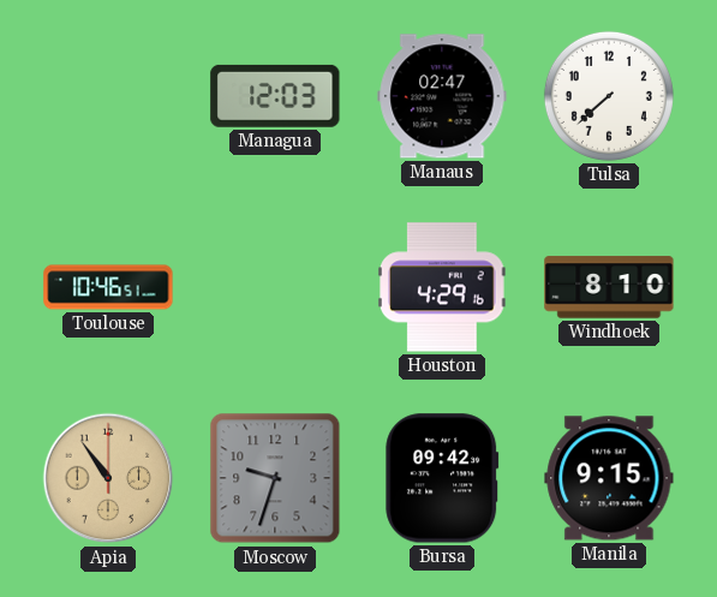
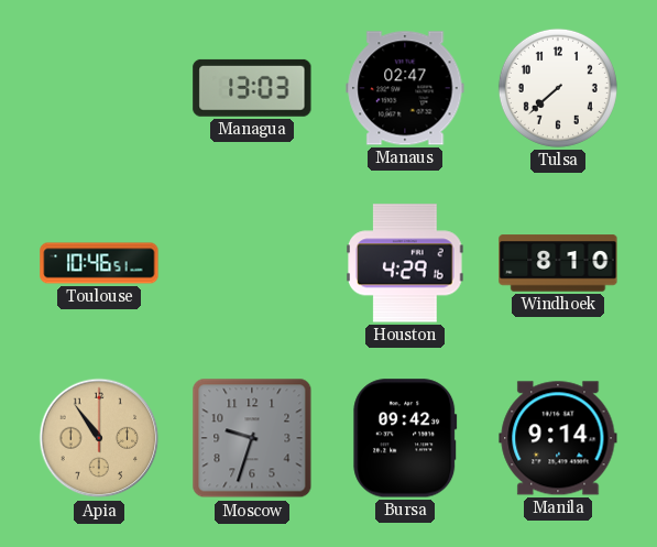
Managua: 12:03 -> 13:03 (252, 88)
Manila: 9:15 -> 9:14 (558, 438)
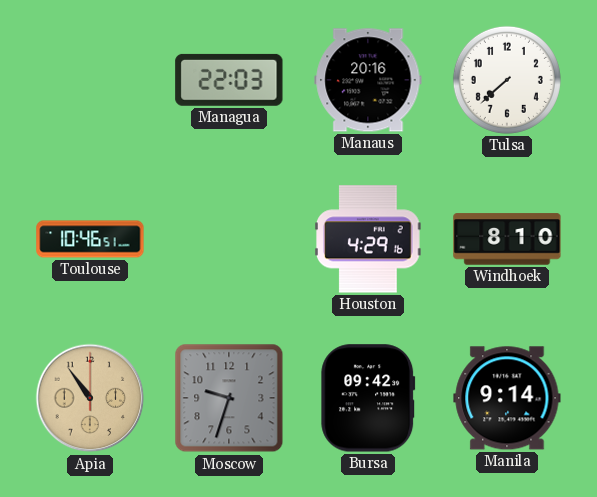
Managua: 13:03 -> 22:03 (229, 80)
Manaus: 02:47 -> 20:16 (368, 80)
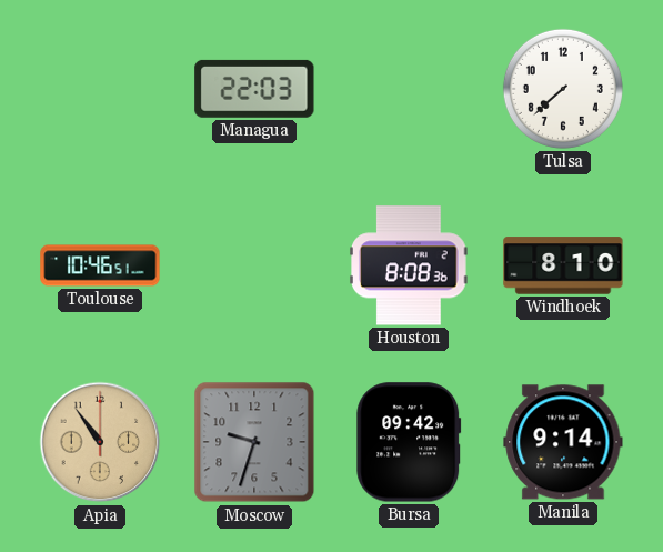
Manaus: 20:16 -> none (368, 80)
Houston: 4:29 -> 8:08 (409, 265)
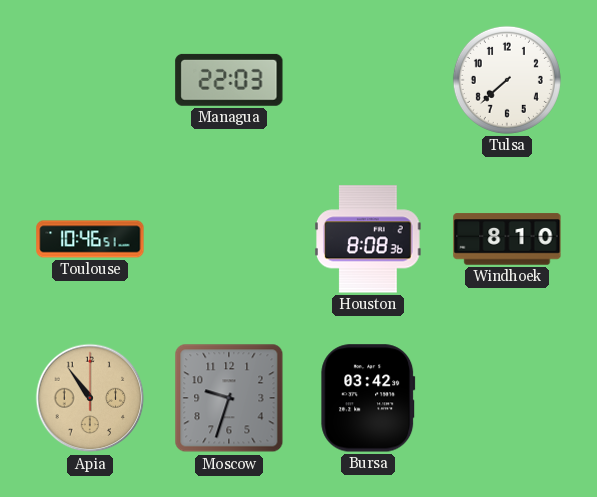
Bursa: 09:42 -> 03:42 (368, 398)
Manila: 9:14 -> none (563, 442)
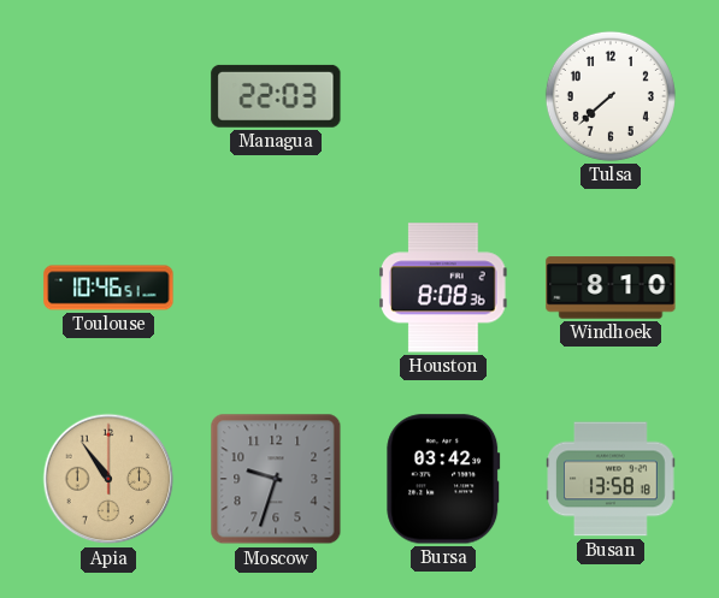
Busan: none -> 13:58 (611, 479)
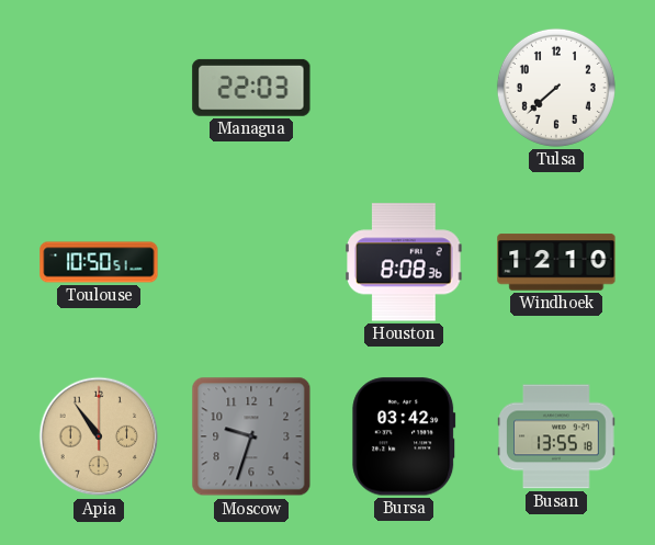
Toulouse: 10:46 -> 10:50 (99, 262)
Windhoek: 8:10 -> 12:10 (556, 262)
Busan: 13:58 -> 13:55 (556, 436)
